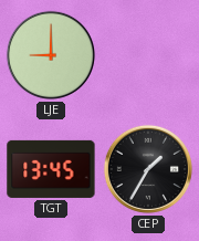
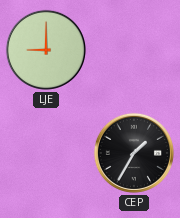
TGT: 13:45 -> none (51, 169)
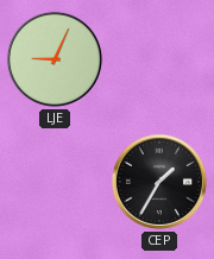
LJE: 9:00 -> 9:04 (55, 59)
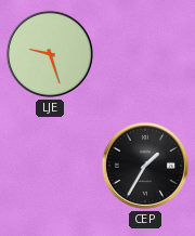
LJE: 9:04 -> 9:27 (50, 54)
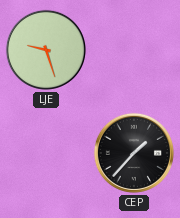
CEP: 1:35 -> 1:37 (134, 153)
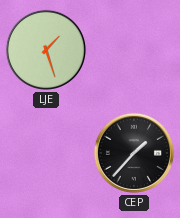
LJE: 9:27 -> 1:27 (46, 50)
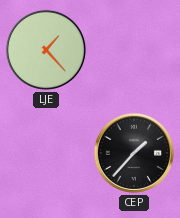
LJE: 1:27 -> 1:23 (46, 50)
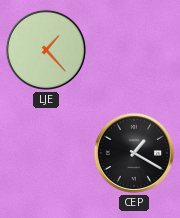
CEP: 1:37 -> 1:20 (134, 153)
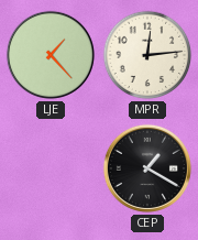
MPR: none -> 12:14 (147, 55)
